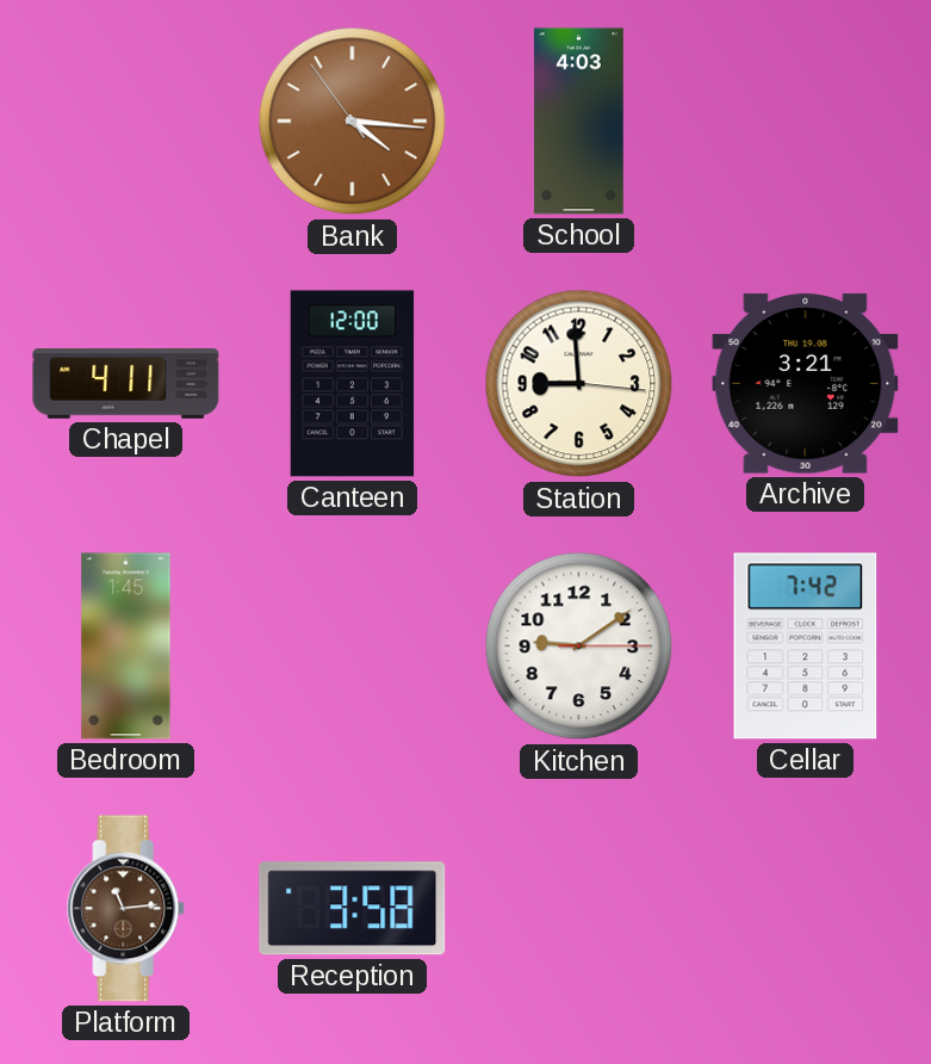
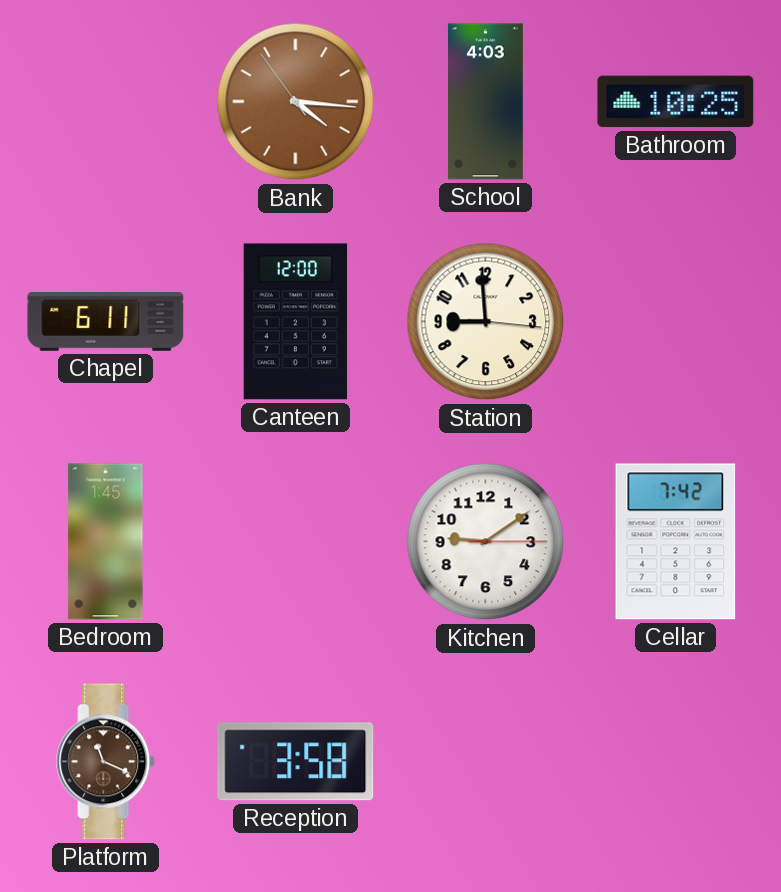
Bathroom: none -> 10:25 (676, 102)
Chapel: 4:11 -> 6:11 (106, 322)
Archive: 3:21 -> none (806, 384)
Platform: 11:14 -> 11:19 (106, 762)
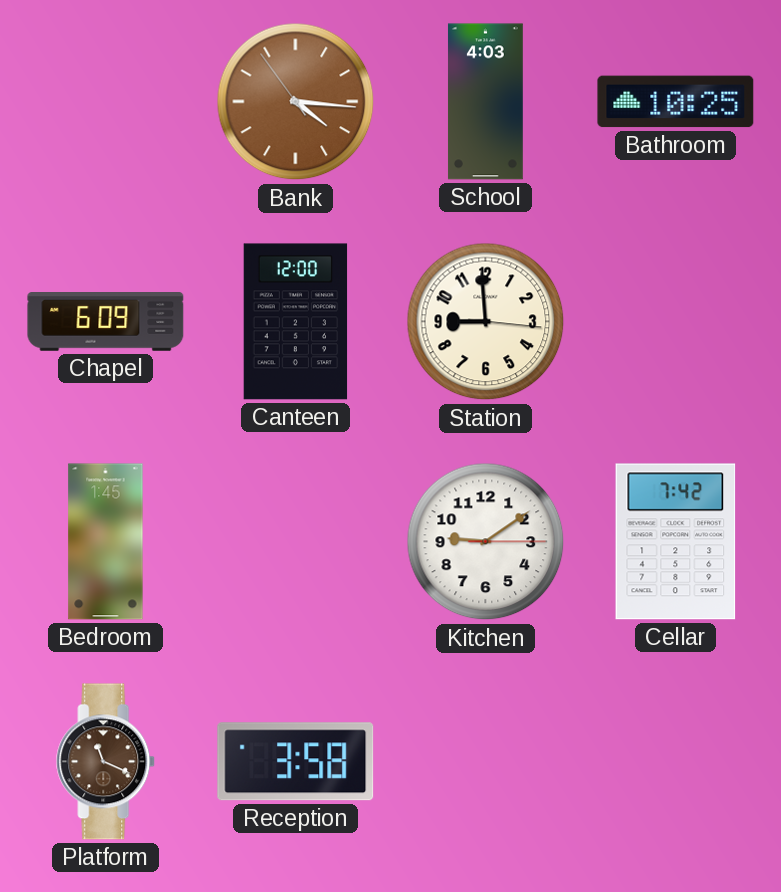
Chapel: 6:11 -> 6:09 (106, 322)
